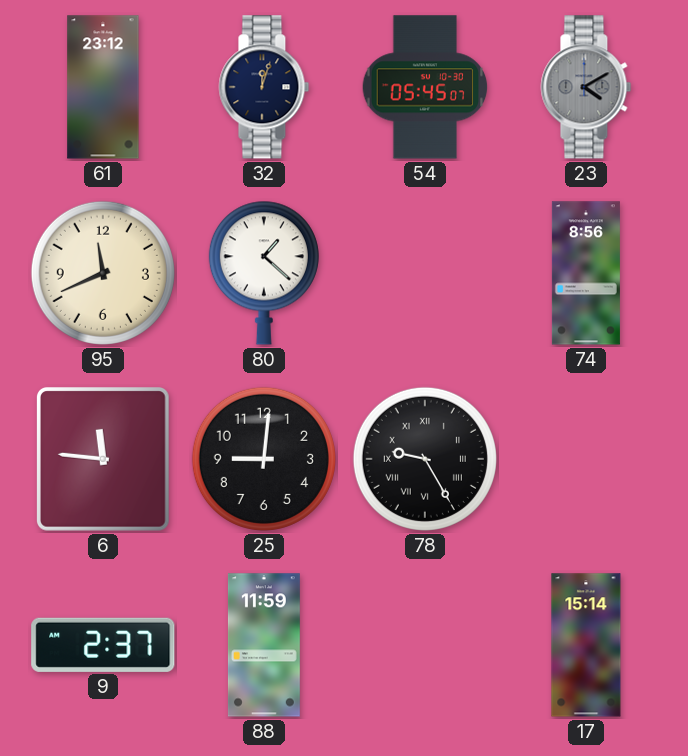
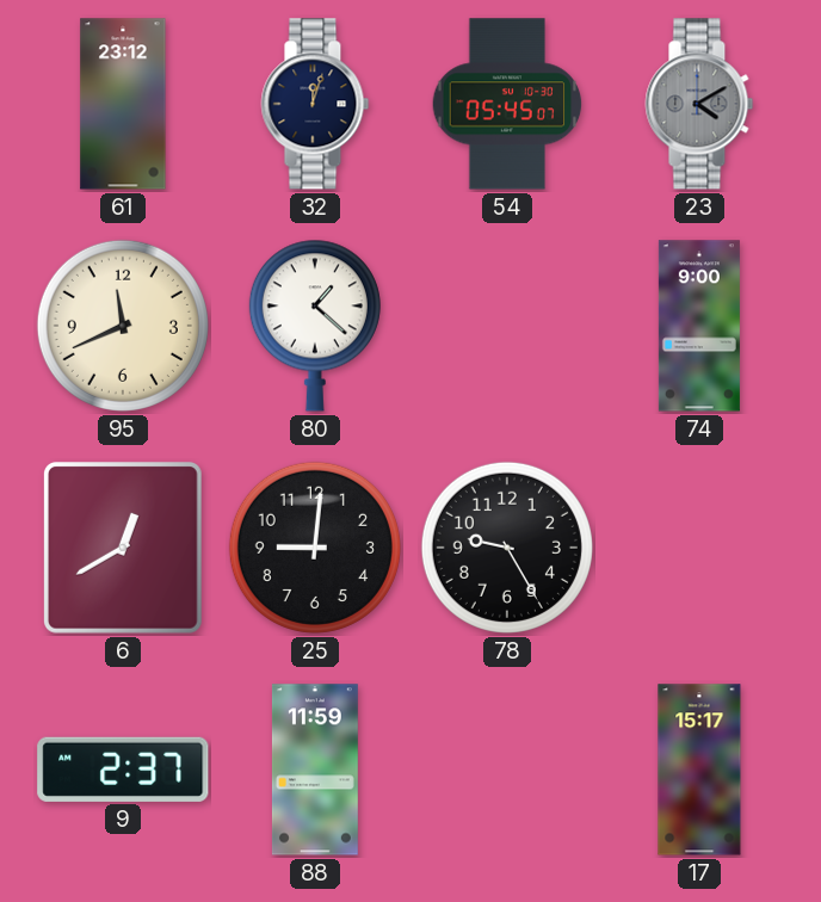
74: 8:56 -> 9:00 (699, 326)
6: 11:46 -> 12:40 (124, 549)
78 numerals: Roman -> Arabic (507, 548)
17: 15:14 -> 15:17 (699, 770)
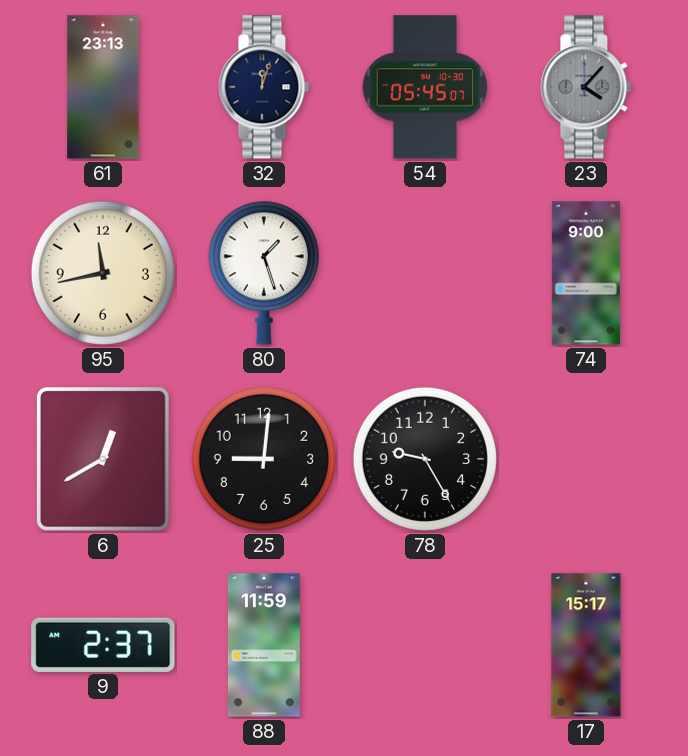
61: 23:12 -> 23:13 (103, 87)
23: 4:10 -> 4:07 (586, 87)
95: 11:41 -> 11:43 (103, 273)
80: 1:22 -> 1:27 (264, 273)
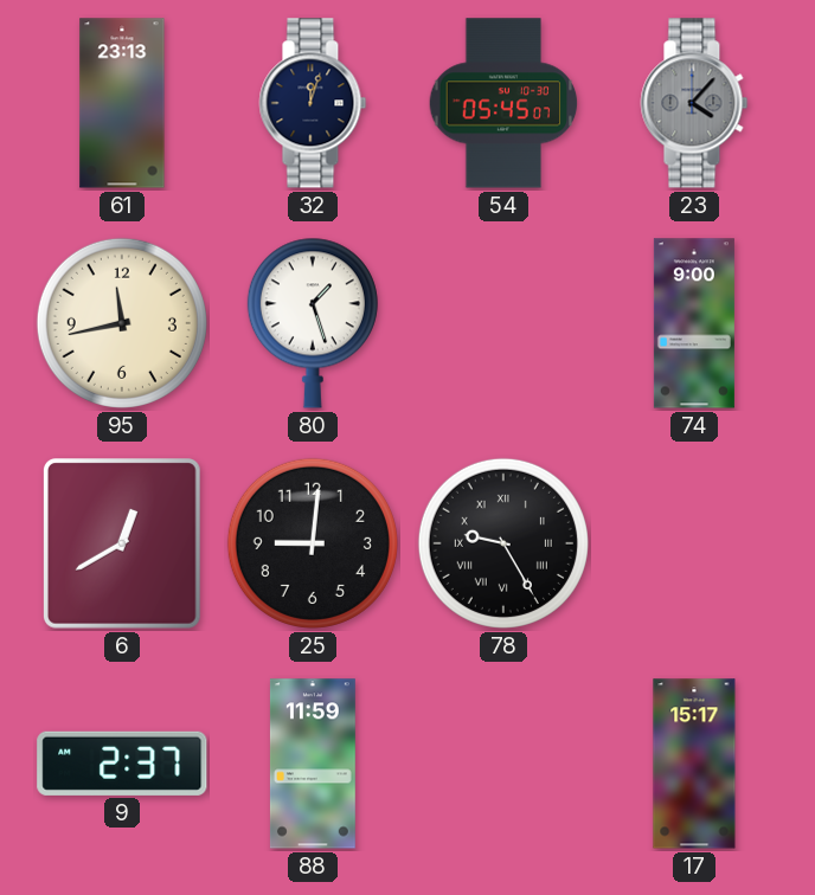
78 numerals: Arabic -> Roman (503, 543)
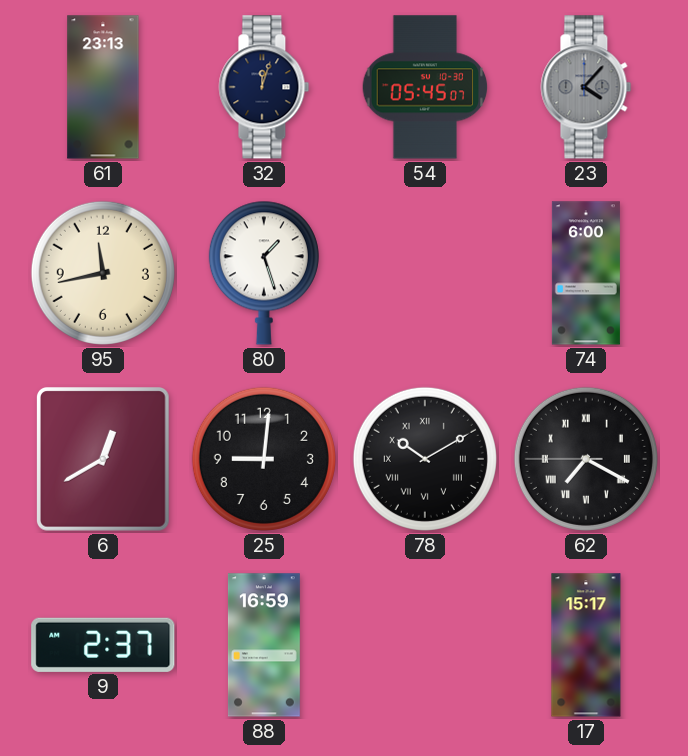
74: 9:00 -> 6:00 (586, 273)
78: 9:25 -> 10:10 (425, 459)
62: none -> 7:19 (586, 459)
88: 11:59 -> 16:59 (264, 645)
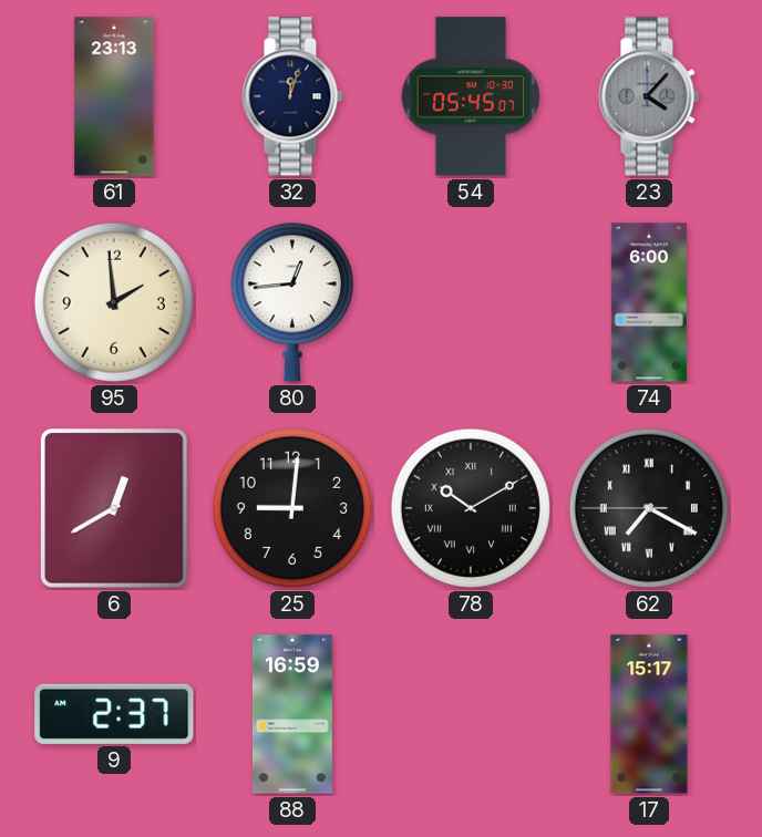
95: 11:43 -> 1:59 (114, 302)
80: 1:27 -> 12:44 (292, 302)
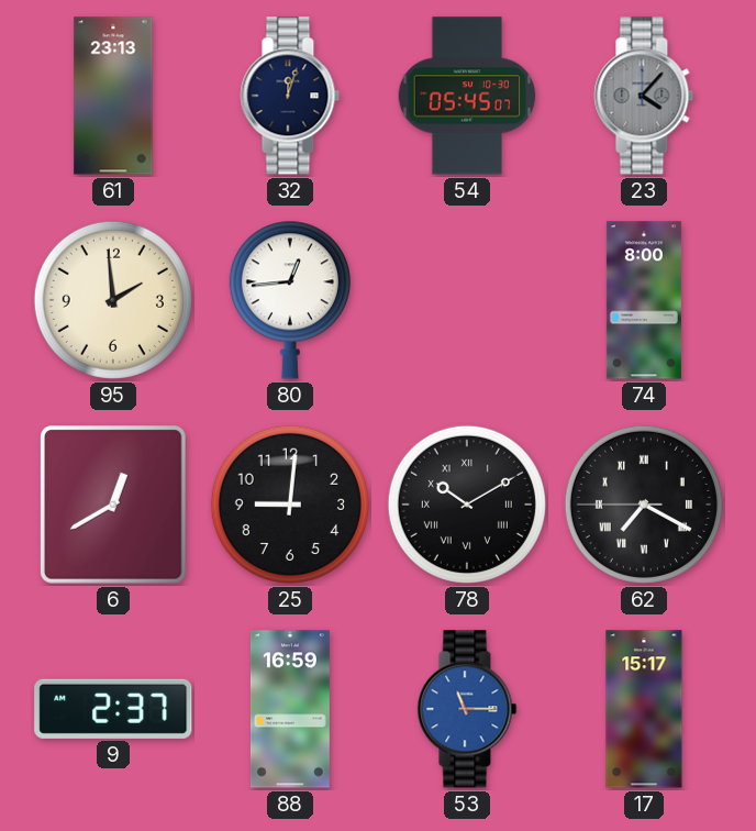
74: 6:00 -> 8:00 (644, 300)
53: none -> 11:15 (467, 709)
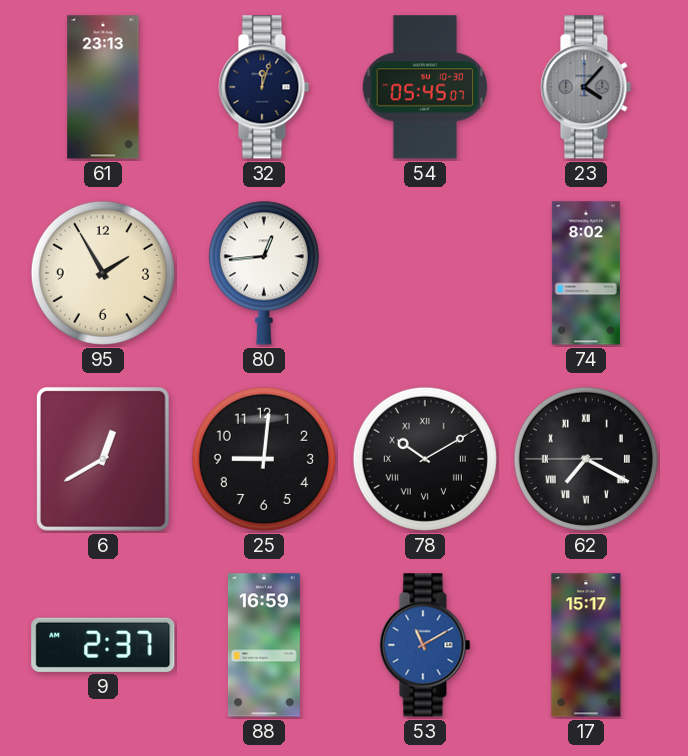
95: 1:59 -> 1:55 (103, 273)
74: 8:00 -> 8:02 (586, 273)
53: 11:15 -> 11:10 (425, 645)
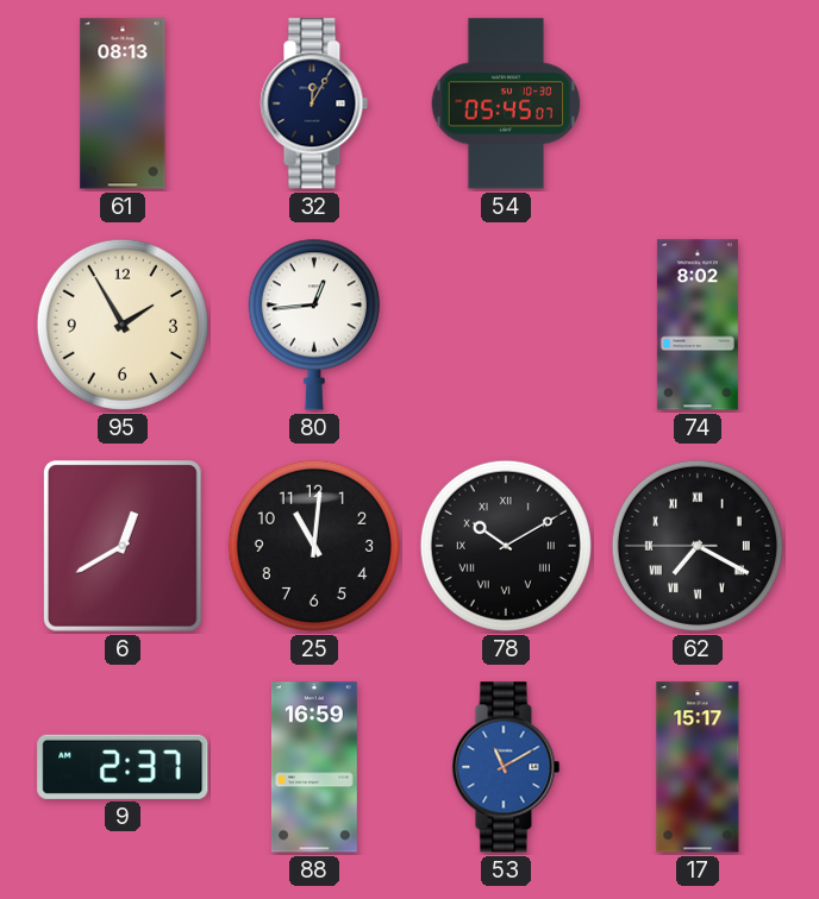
61: 23:13 -> 08:13 (123, 103)
32: 12:03 -> 12:05 (314, 103)
23: 4:07 -> none (586, 87)
25: 9:01 -> 11:01 (314, 546)
